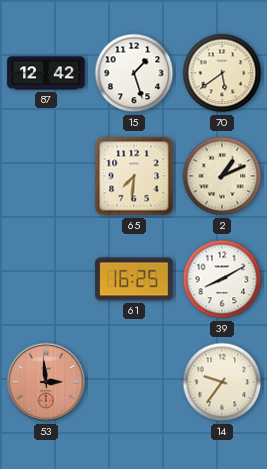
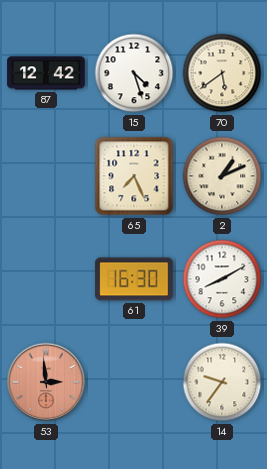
15: 1:27 -> 4:27 (134, 73)
65: 7:31 -> 7:26 (134, 176)
61: 16:25 -> 16:30 (134, 279)
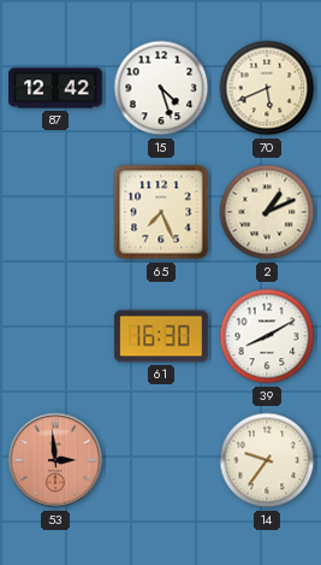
70: 5:39 -> 5:41 (267, 88)
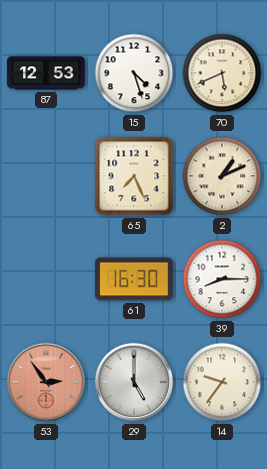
87: 12:42 -> 12:53 (46, 73)
39: 8:10 -> 8:15 (222, 279)
53: 2:59 -> 2:54 (46, 382)
29: none -> 5:00 (134, 382)
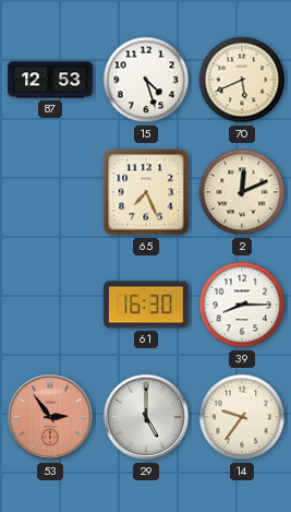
2: 1:11 -> 12:11 (242, 192)
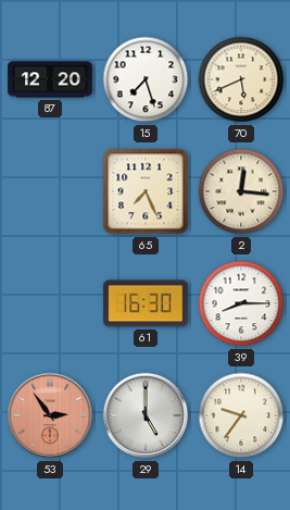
87: 12:53 -> 12:20 (50, 79)
15: 4:27 -> 7:27 (146, 79)
2: 12:11 -> 12:16 (241, 191)
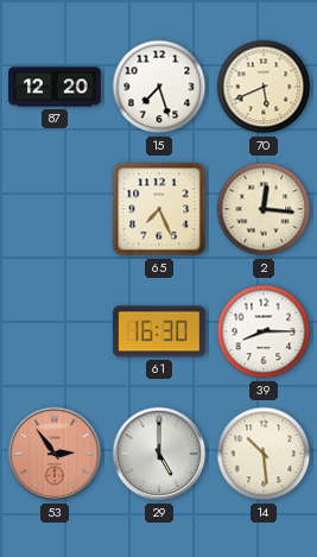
14: 9:36 -> 10:29 (264, 454)
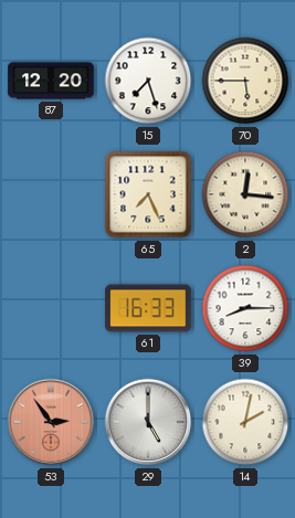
70: 5:41 -> 5:45 (245, 81)
61: 16:30 -> 16:33 (148, 308)
14: 10:29 -> 2:02 (245, 422)
